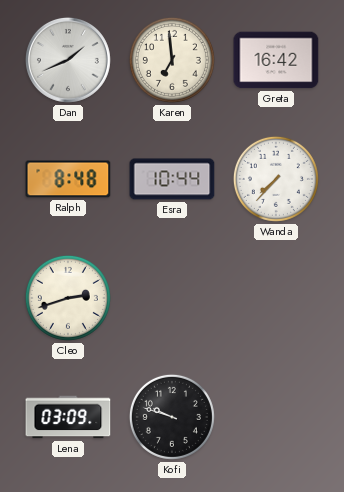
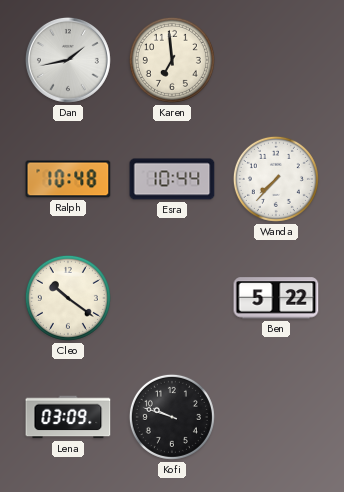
Dan: 1:41 -> 1:43 (68, 60)
Greta: 16:42 -> none (276, 60)
Ralph: 8:48 -> 10:48 (68, 179)
Cleo: 2:42 -> 10:21 (68, 298)
Ben: none -> 5:22 (276, 298)
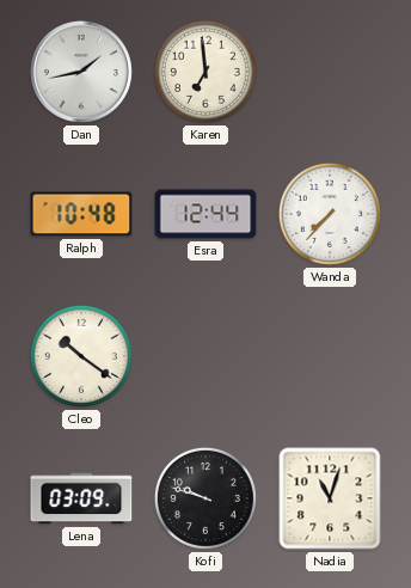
Esra: 10:44 -> 12:44 (205, 214)
Ben: 5:22 -> none (276, 298)
Nadia: none -> 11:03 (330, 498)
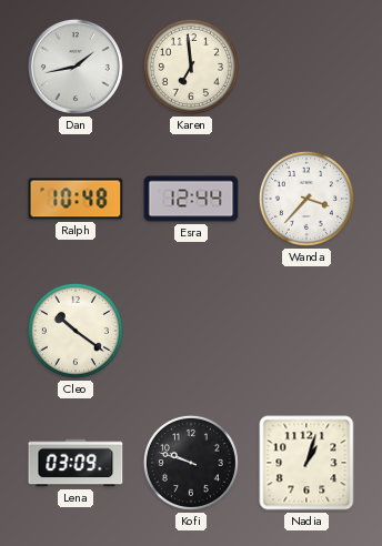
Wanda: 7:37 -> 3:37 (306, 199)
Nadia: 11:03 -> 1:03 (306, 463)
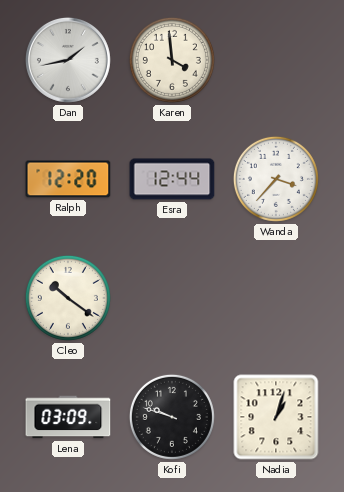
Karen: 6:59 -> 3:59 (172, 60)
Ralph: 10:48 -> 12:20 (68, 179)
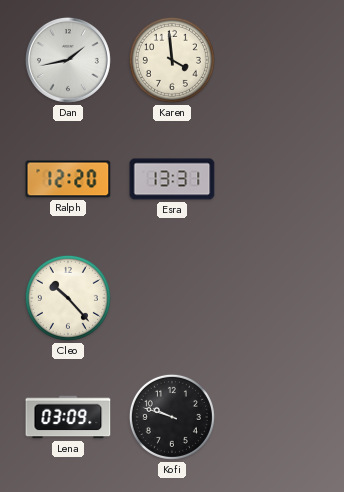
Esra: 12:44 -> 13:31 (172, 179)
Wanda: 3:37 -> none (276, 179)
Cleo: 10:21 -> 10:23 (68, 298)
Nadia: 1:03 -> none (276, 417)
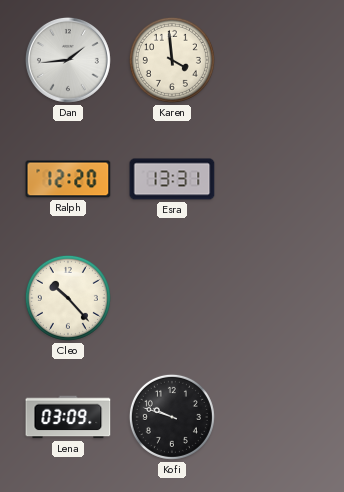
Dan: 1:43 -> 1:44 (68, 60)
